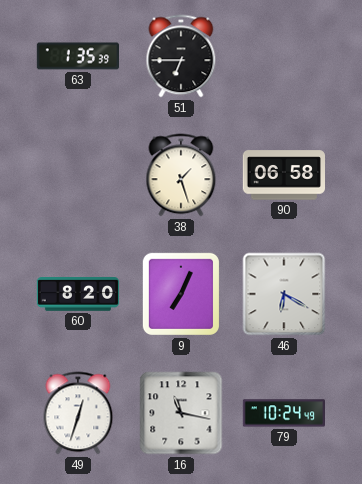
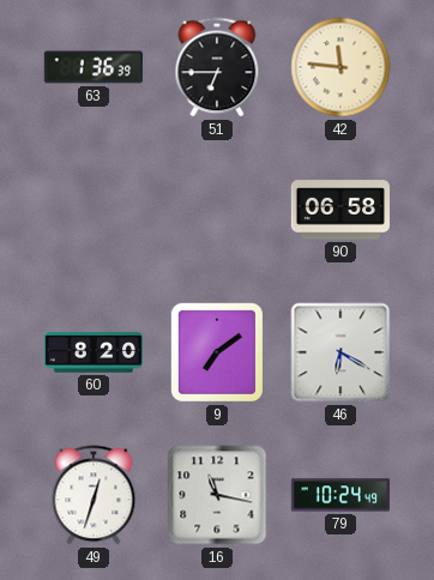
63: 1:35 -> 1:36 (92, 67)
42: none -> 11:46 (340, 67)
38: 1:27 -> none (181, 175)
9: 7:04 -> 7:09 (217, 352)
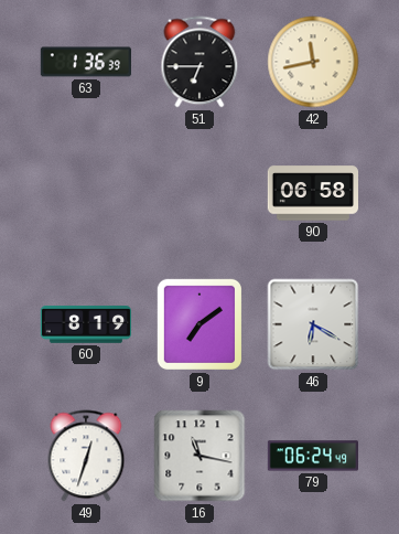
42: 11:46 -> 11:43 (313, 62)
60: 8:20 -> 8:19 (85, 325)
79: 10:24 -> 06:24 (312, 456)
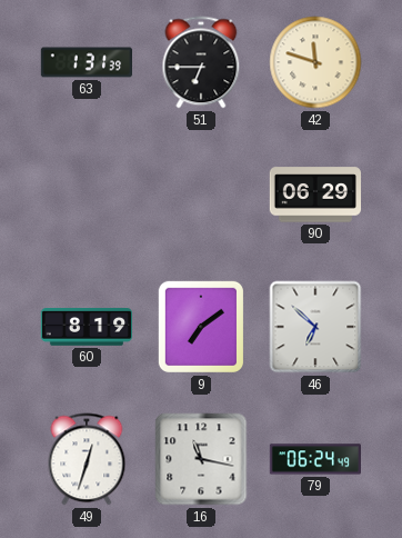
63: 1:36 -> 1:31 (86, 62)
42: 11:43 -> 11:48 (315, 62)
90: 06:58 -> 06:29 (314, 195)
46: 6:20 -> 6:52 (315, 327)
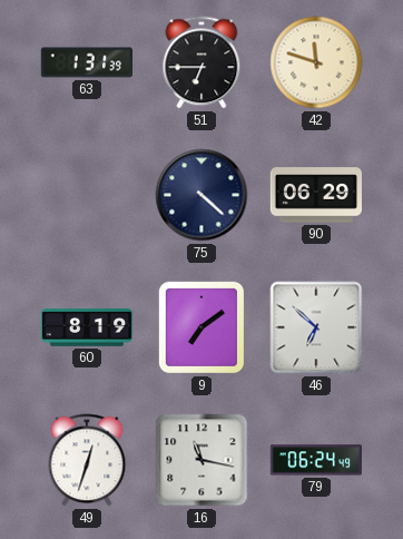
75: none -> 4:22 (202, 195)
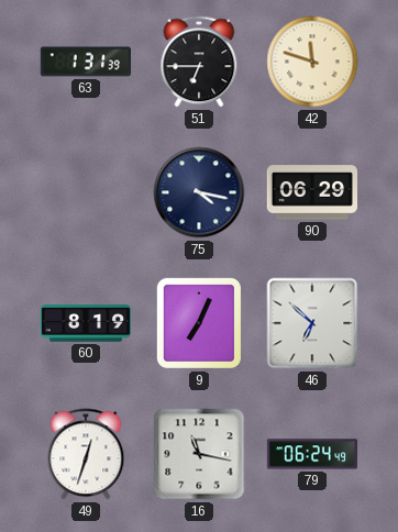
75: 4:22 -> 4:17 (199, 192)
9: 7:09 -> 7:04 (199, 323)
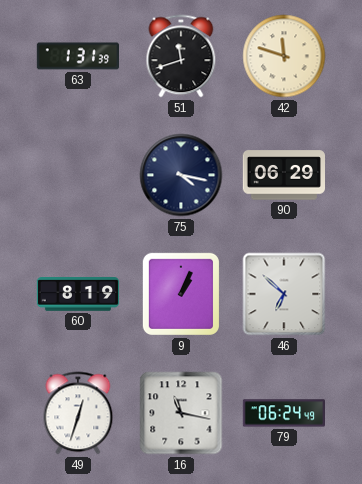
51: 6:45 -> 11:42 (181, 56)
9: 7:04 -> 1:04 (181, 294)
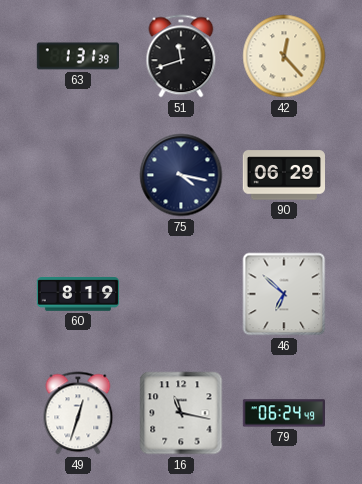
42: 11:48 -> 12:23 (284, 56)
9: 1:04 -> none (181, 294)
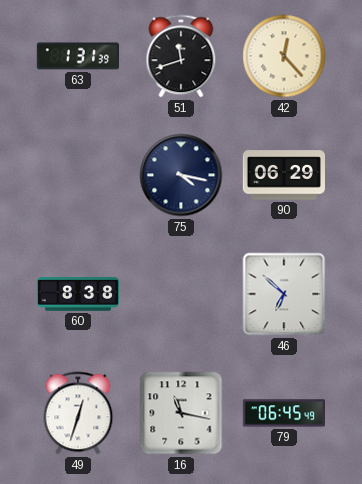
60: 8:19 -> 8:38 (77, 295)
79: 06:24 -> 06:45 (283, 413)
